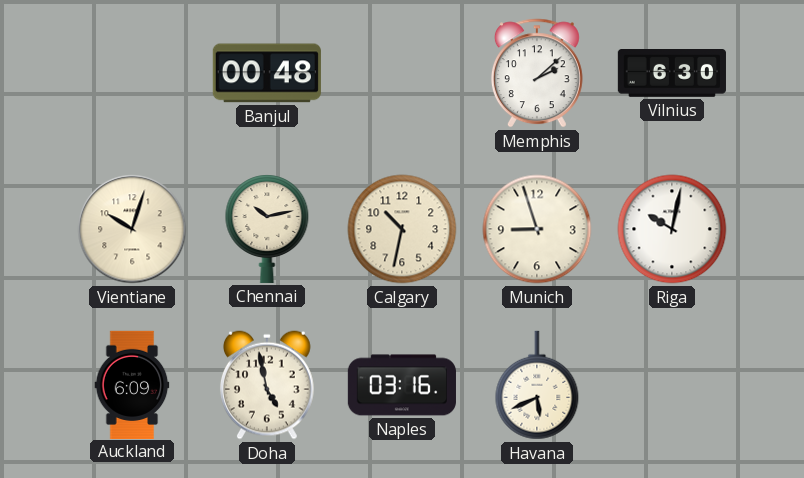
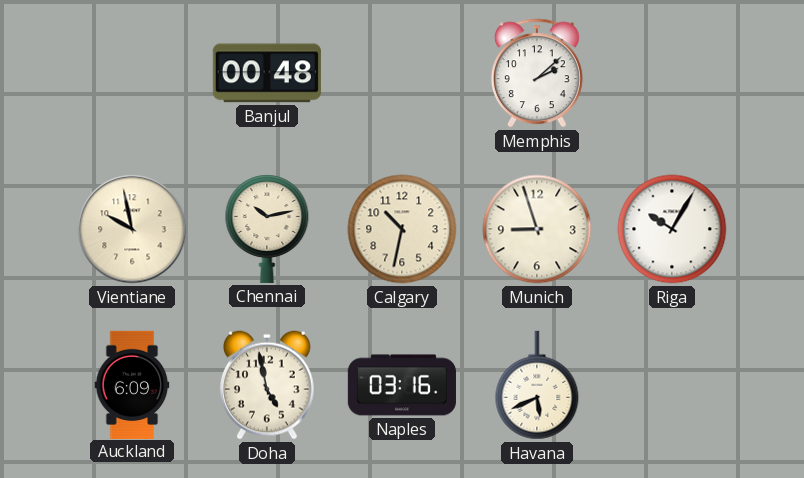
Vilnius: 6:30 -> none (672, 74)
Vientiane: 10:03 -> 9:58 (132, 229)
Riga: 10:02 -> 10:05 (672, 229)
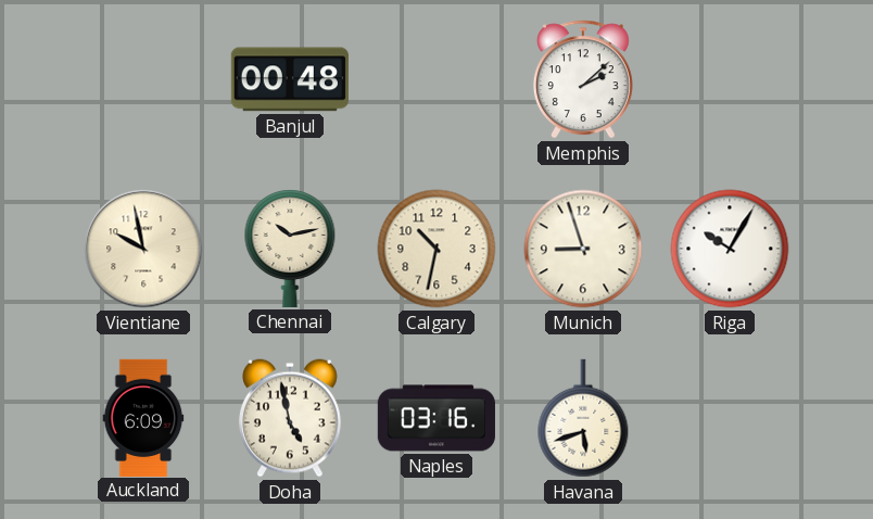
Havana: 5:41 -> 5:42 (583, 418)
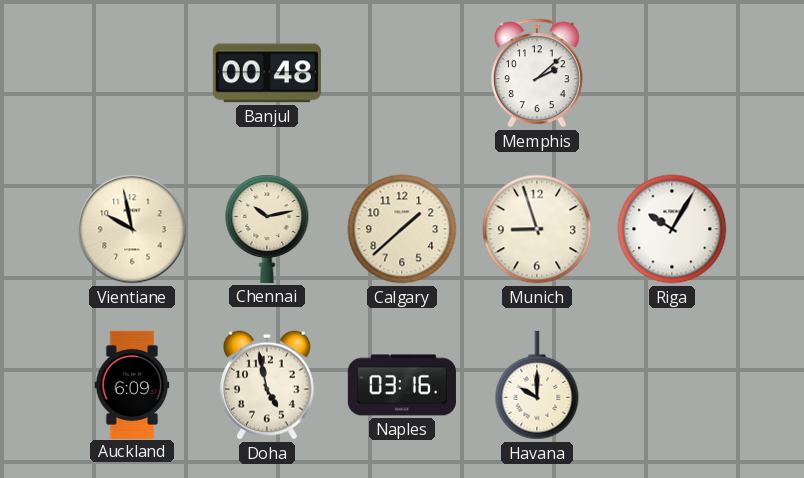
Calgary: 10:32 -> 1:38 (402, 229)
Havana: 5:42 -> 10:00 (537, 385)
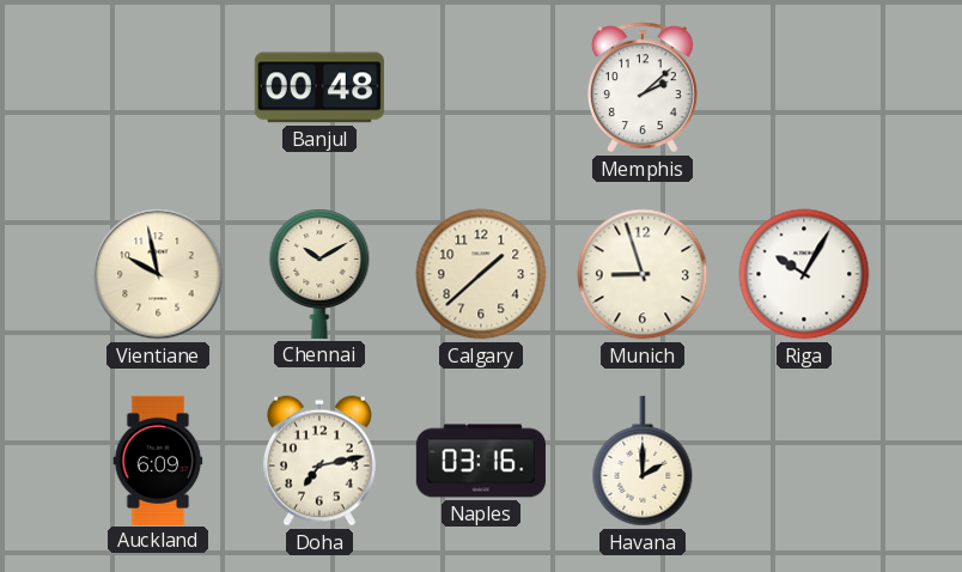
Chennai: 10:13 -> 10:10 (319, 274)
Doha: 4:58 -> 7:13 (319, 461)
Havana: 10:00 -> 2:00 (643, 461)
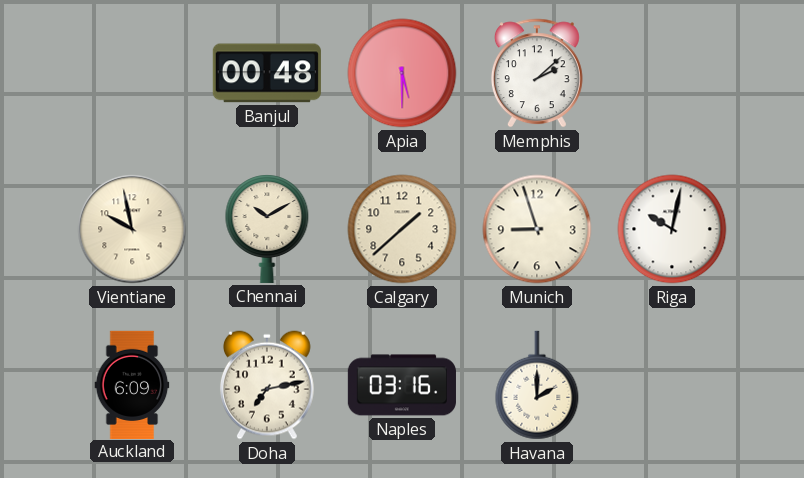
Apia: none -> 5:30 (402, 73)
Riga: 10:05 -> 10:02 (672, 229)
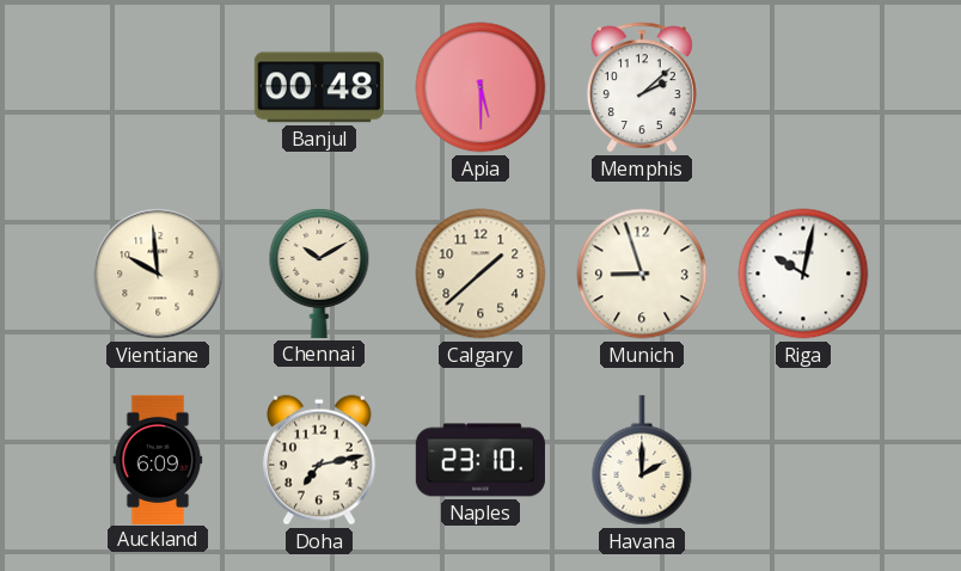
Vientiane: 9:58 -> 9:59 (158, 274)
Naples: 03:16 -> 23:10 (479, 460)
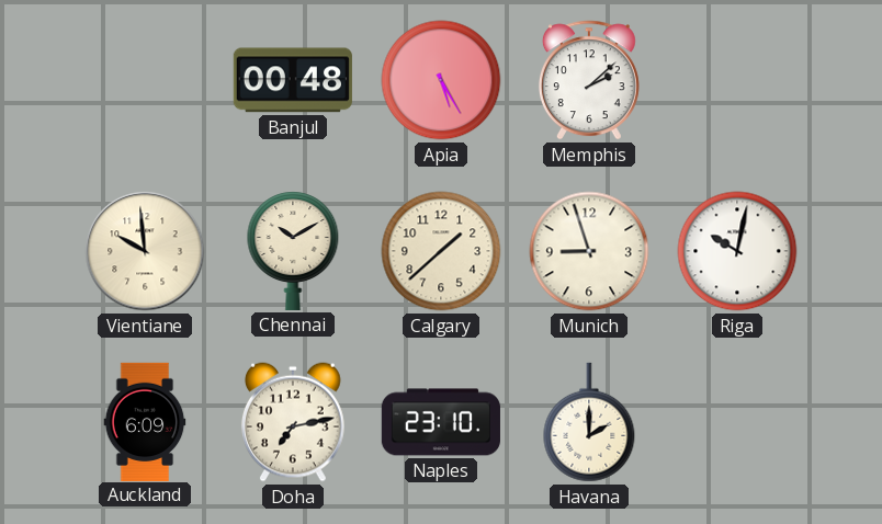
Apia: 5:30 -> 5:25 (441, 80)
